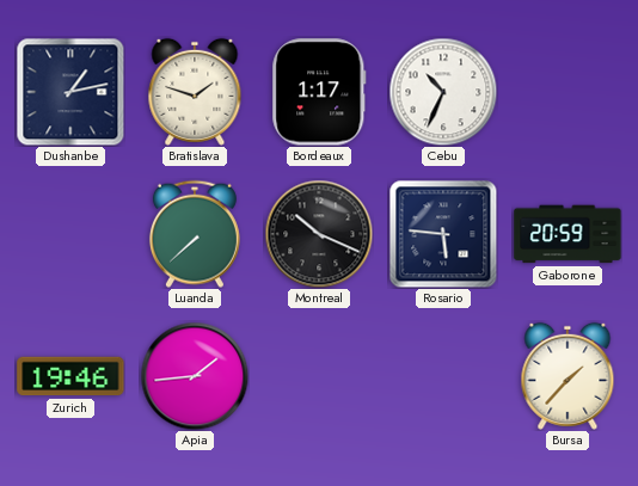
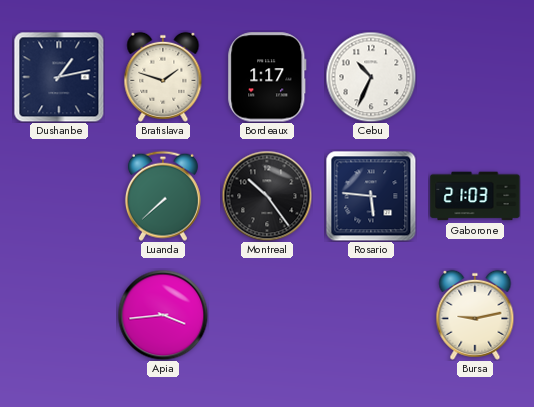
Montreal: 10:19 -> 10:24 (267, 196)
Gaborone: 20:59 -> 21:03 (475, 196)
Zurich: 19:46 -> none (70, 376)
Apia: 1:44 -> 3:44 (163, 315)
Bursa: 1:37 -> 9:13 (475, 315)
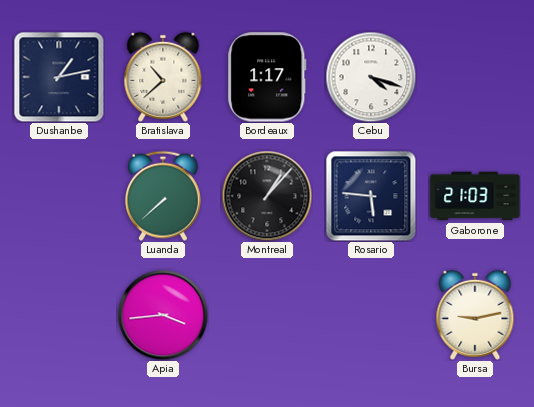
Bratislava: 1:48 -> 10:38 (163, 77)
Cebu: 10:34 -> 4:18 (371, 77)
Montreal: 10:24 -> 1:07 (267, 196)
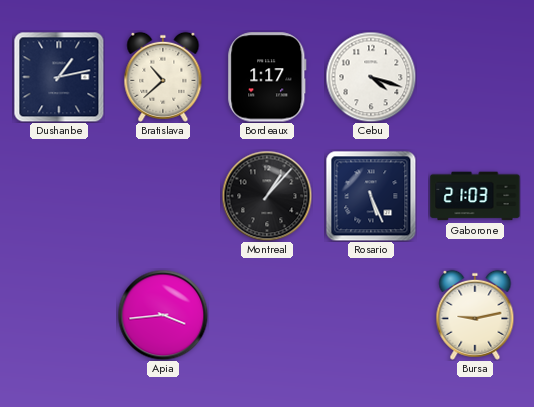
Luanda: 7:38 -> none (163, 196)
Rosario: 5:46 -> 5:26 (371, 196)
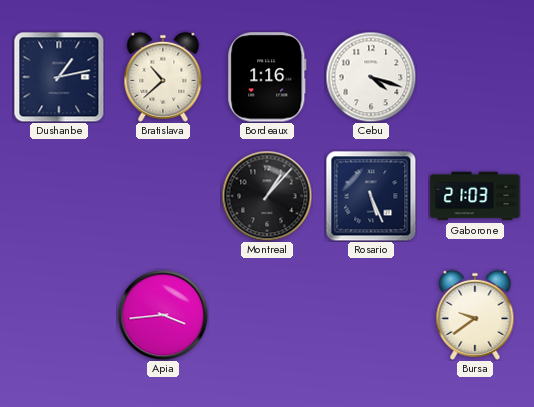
Bordeaux: 1:17 -> 1:16 (267, 77)
Bursa: 9:13 -> 9:39 (475, 315)
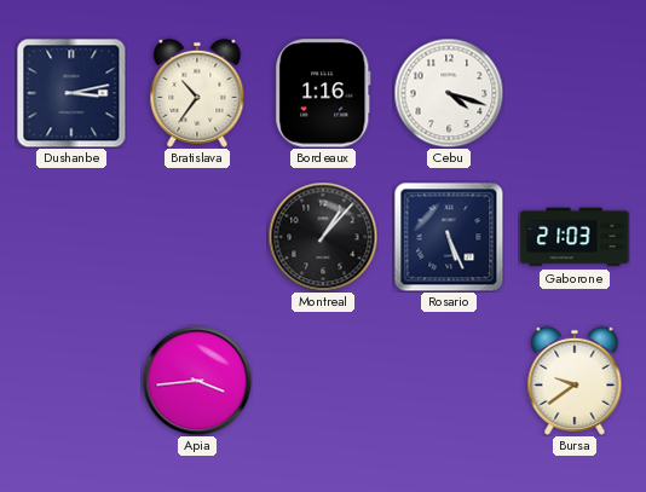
Dushanbe: 1:13 -> 3:13 (71, 93)
Bratislava: 10:38 -> 10:36 (197, 93)
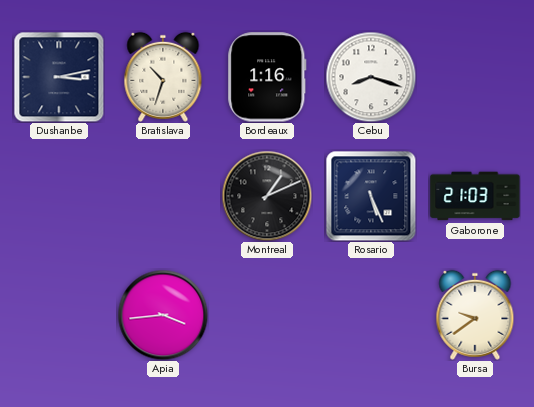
Bratislava: 10:36 -> 10:33 (163, 77)
Cebu: 4:18 -> 8:18 (371, 77)
Montreal: 1:07 -> 1:11 (267, 196)
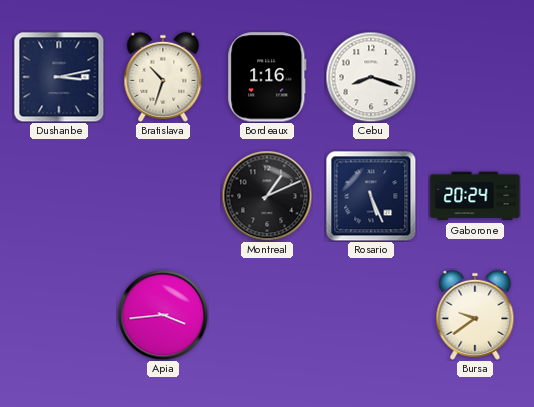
Gaborone: 21:03 -> 20:24 (475, 196)
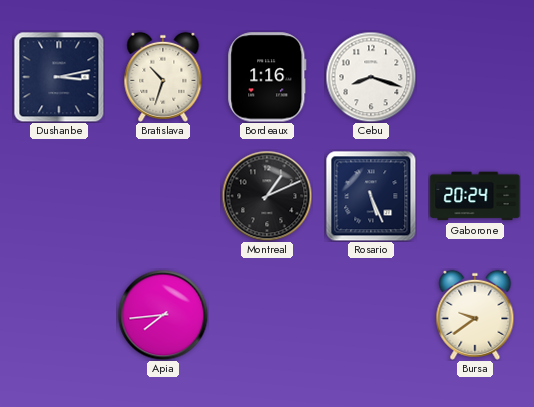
Apia: 3:44 -> 7:44 (163, 315)
